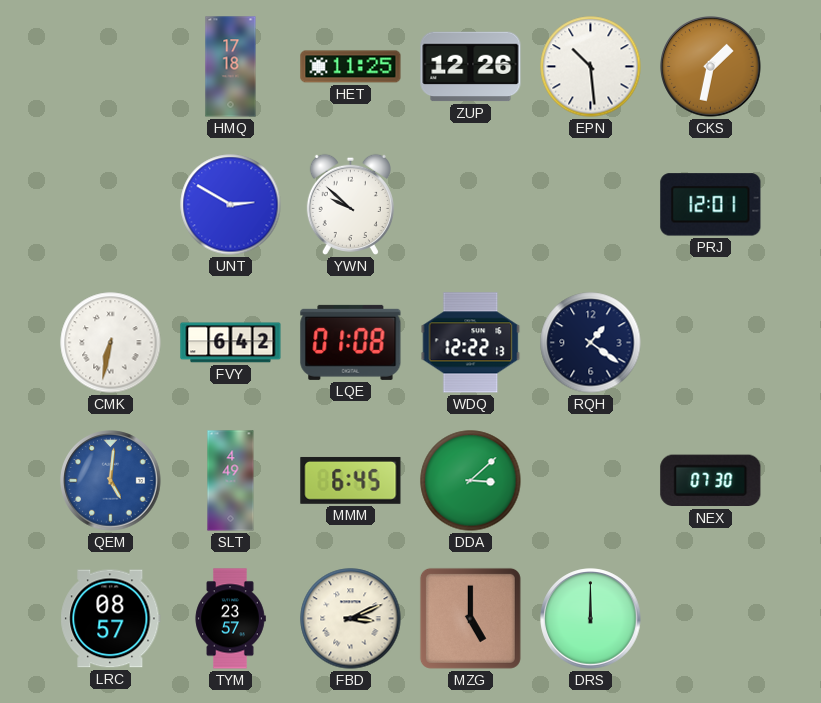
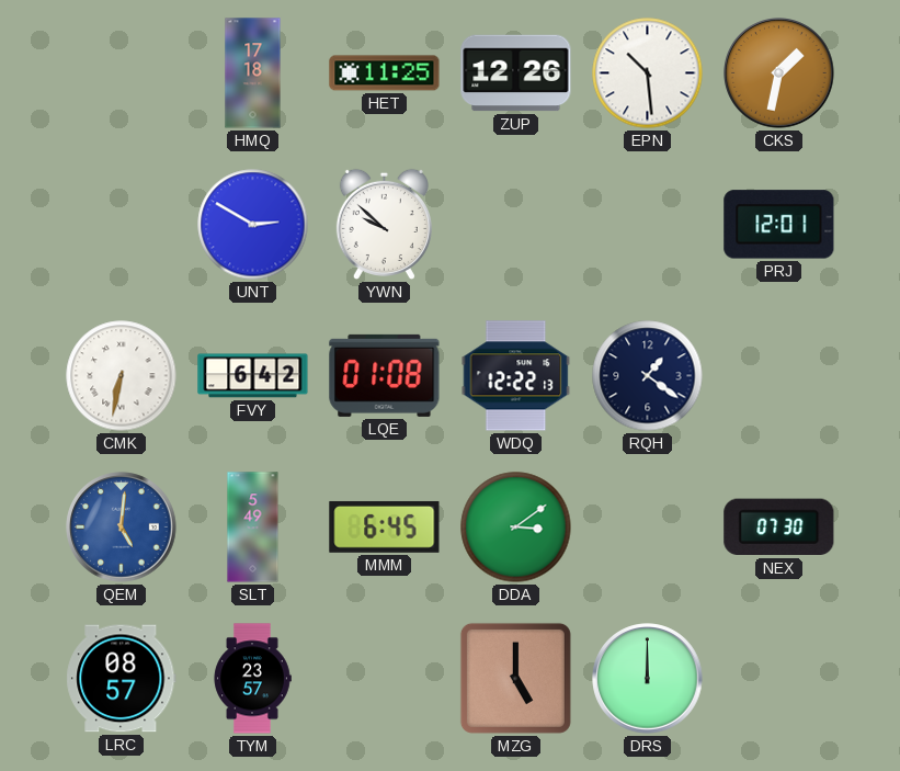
SLT: 4:49 -> 5:49 (253, 528)
DDA: 3:08 -> 3:09 (516, 528)
FBD: 3:11 -> none (351, 619)
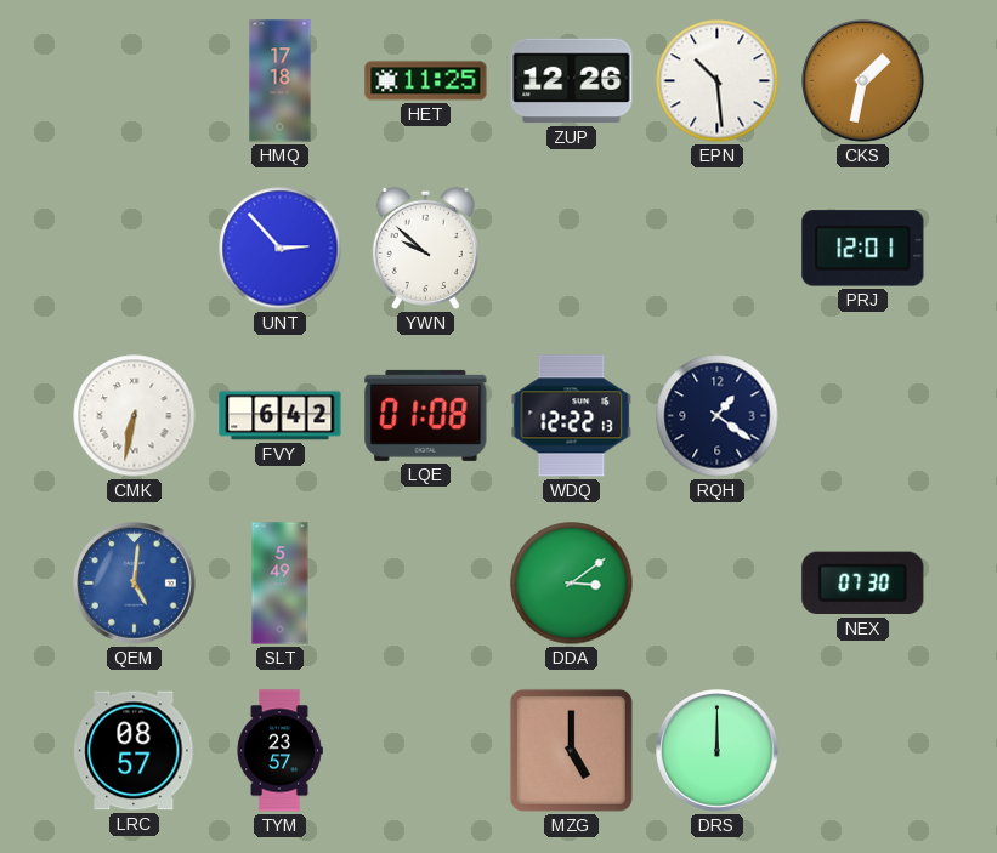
UNT: 2:50 -> 2:53 (281, 249)
MMM: 6:45 -> none (385, 526)
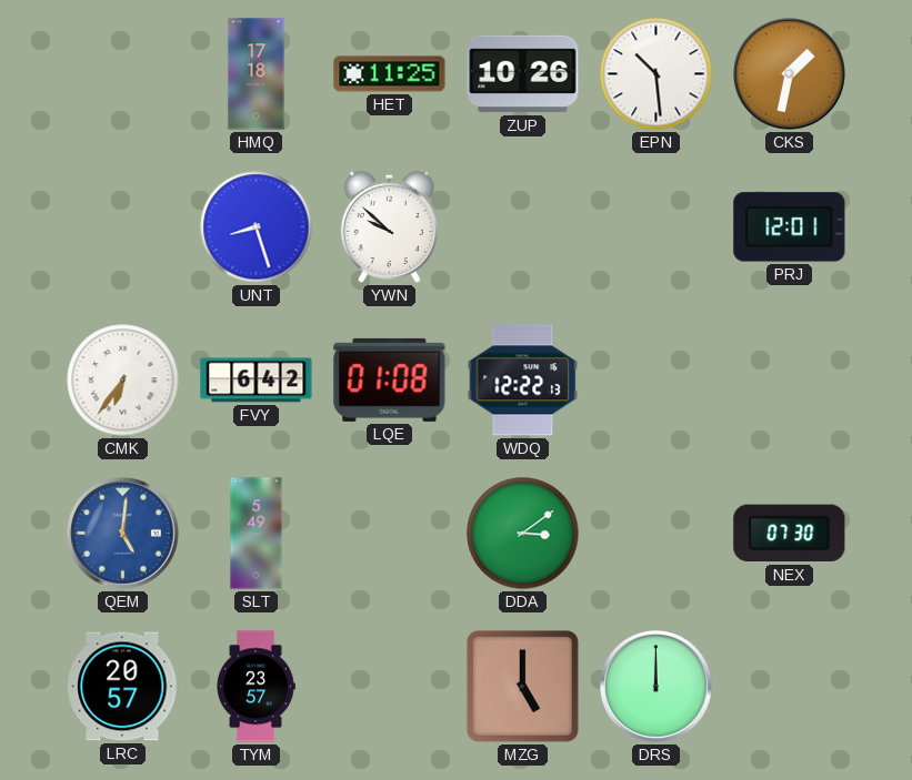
ZUP: 12:26 -> 10:26 (523, 74)
UNT: 2:53 -> 8:27 (257, 227)
CMK: 6:32 -> 6:36 (123, 381)
RQH: 1:21 -> none (718, 416)
LRC: 08:57 -> 20:57 (123, 687)
